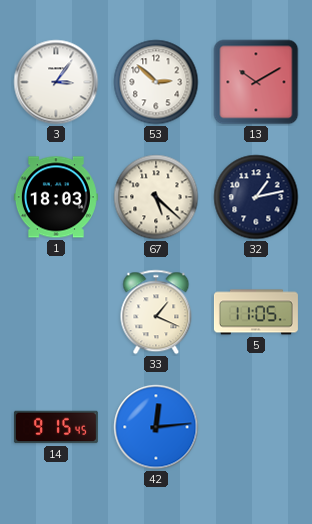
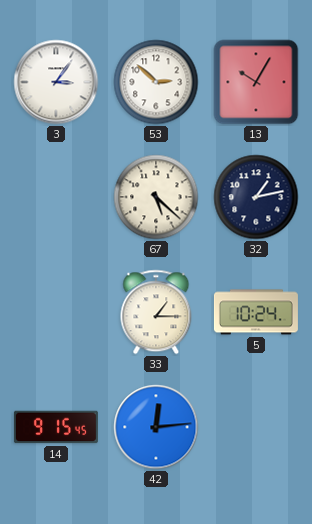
13: 10:10 -> 10:05 (256, 82)
1: 18:03 -> none (56, 197)
33: 1:19 -> 1:15 (156, 312)
5: 11:05 -> 10:24 (256, 312)
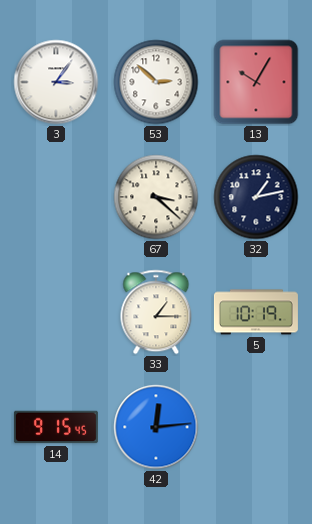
67: 5:22 -> 3:22 (156, 197)
5: 10:24 -> 10:19 (256, 312)
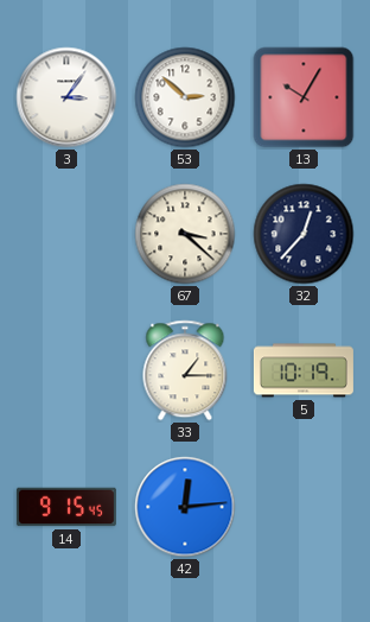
32: 1:13 -> 12:37 (304, 234)
